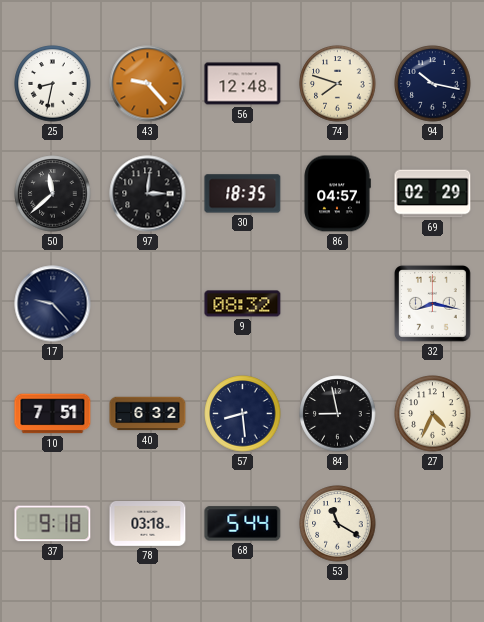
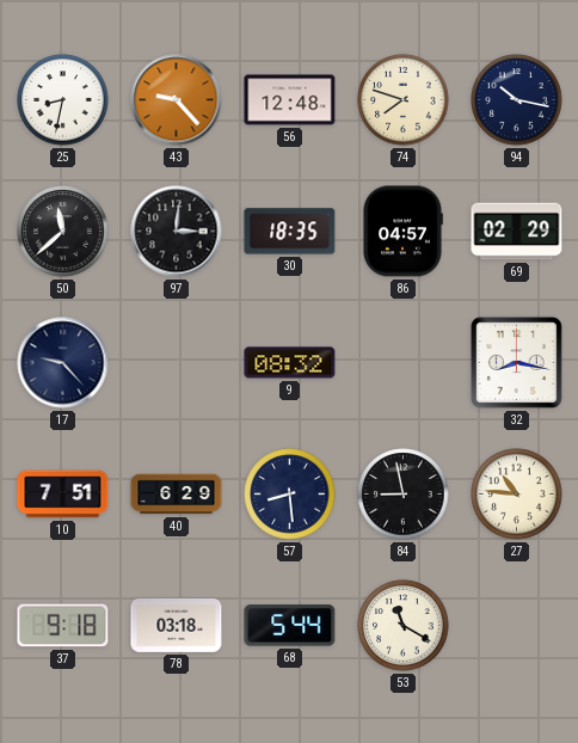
40: 6:32 -> 6:29 (177, 495)
27: 4:34 -> 10:46 (517, 495)
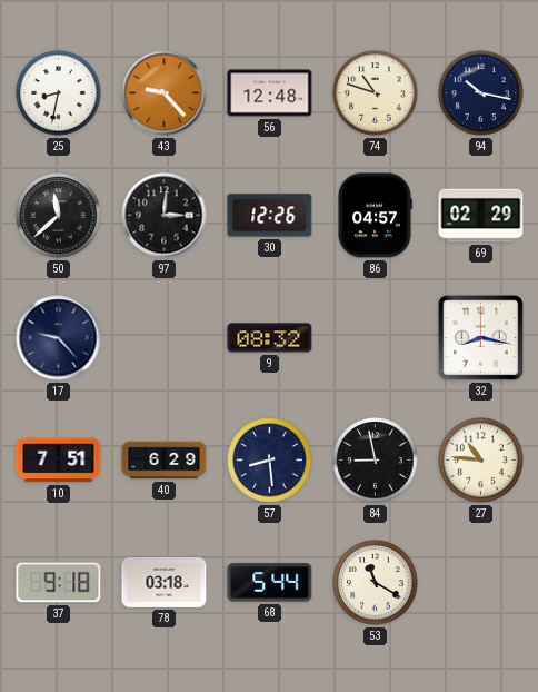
74: 7:48 -> 10:48 (376, 93)
30: 18:35 -> 12:26 (270, 216)
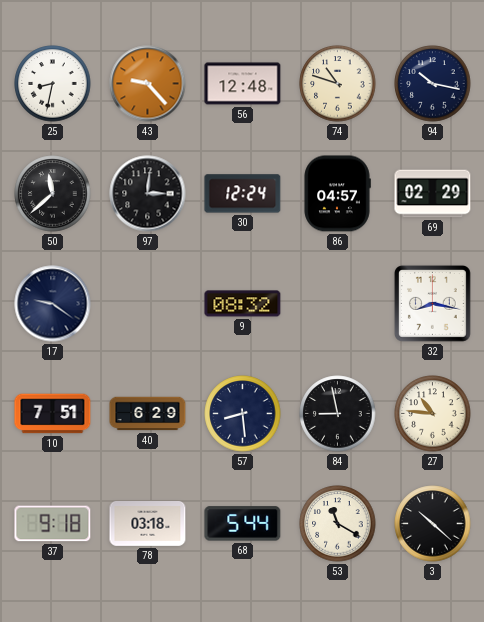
30: 12:26 -> 12:24 (243, 194)
17: 9:23 -> 9:21 (53, 304)
3: none -> 10:22 (433, 524)
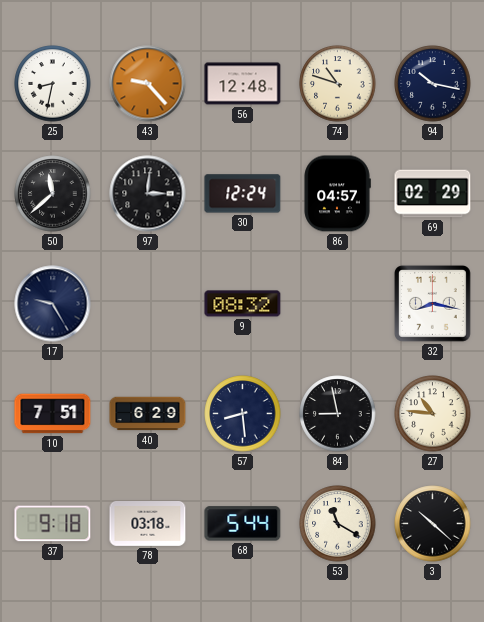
17: 9:21 -> 9:25 (53, 304)
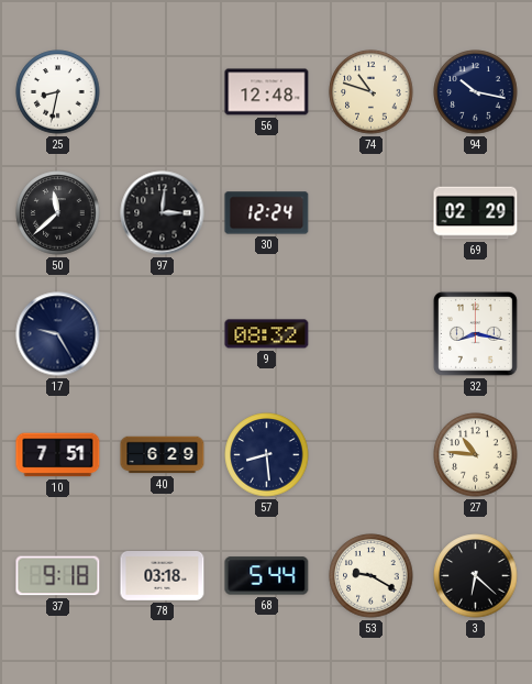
43: 9:23 -> none (148, 84)
86: 04:57 -> none (337, 194)
84: 8:58 -> none (338, 414)
53: 11:20 -> 9:20 (372, 576)
3: 10:22 -> 6:22 (476, 576)
